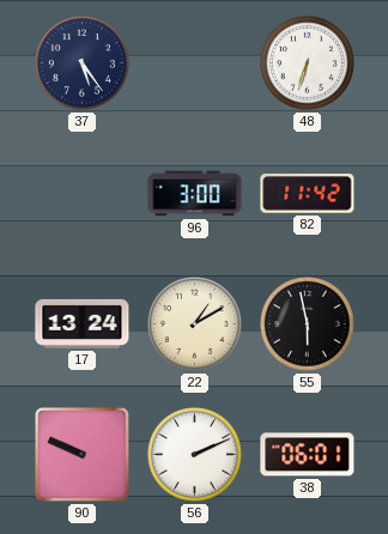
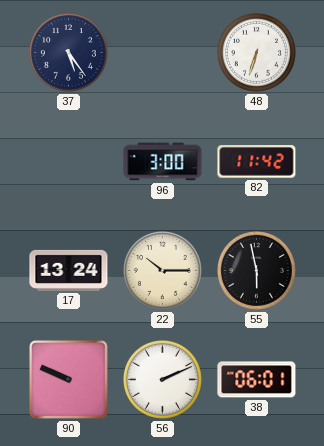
22: 1:10 -> 10:15 (162, 270)
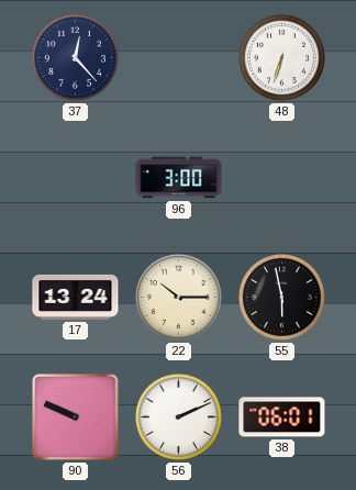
37: 5:24 -> 12:23 (75, 57)
82: 11:42 -> none (257, 162)
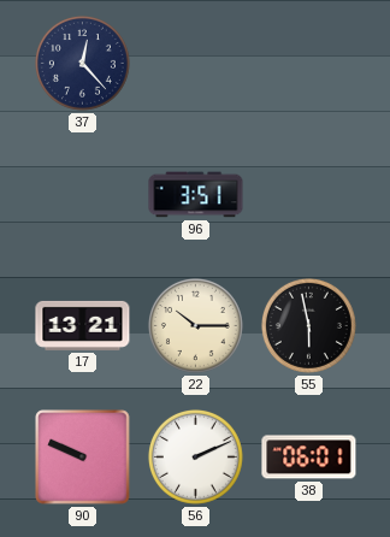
48: 6:33 -> none (281, 57)
96: 3:00 -> 3:51 (196, 195)
17: 13:24 -> 13:21 (83, 325)
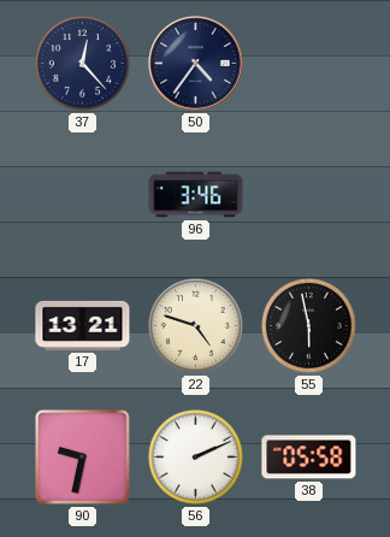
50: none -> 4:36 (196, 64)
96: 3:51 -> 3:46 (196, 195)
22: 10:15 -> 4:48 (195, 325)
90: 9:49 -> 9:32 (83, 458)
38: 06:01 -> 05:58 (309, 458)
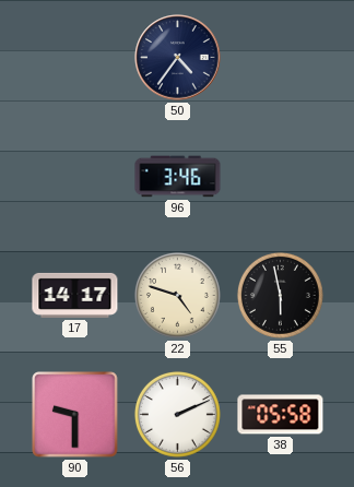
37: 12:23 -> none (82, 63)
17: 13:21 -> 14:17 (75, 295)
90: 9:32 -> 9:30 (75, 415)
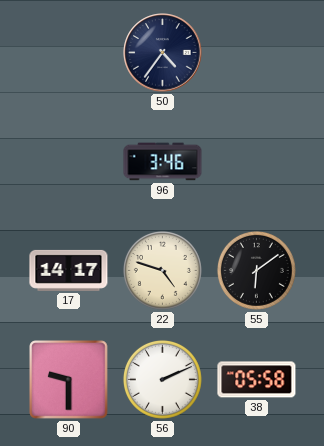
55: 5:58 -> 6:09 (256, 270)
